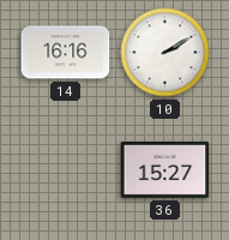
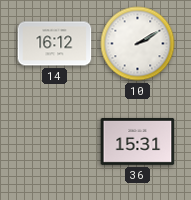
14: 16:16 -> 16:12 (55, 44)
36: 15:27 -> 15:31 (138, 141)
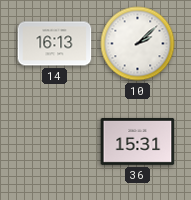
14: 16:12 -> 16:13 (55, 44)
10: 2:10 -> 2:08 (138, 44)
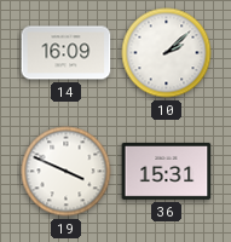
14: 16:13 -> 16:09 (67, 53)
19: none -> 3:49 (67, 172)
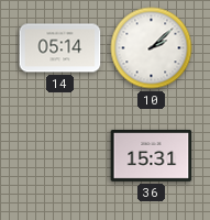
14: 16:09 -> 05:14 (60, 48)
19: 3:49 -> none (67, 172)
